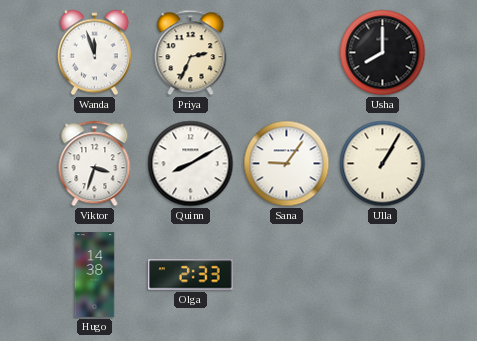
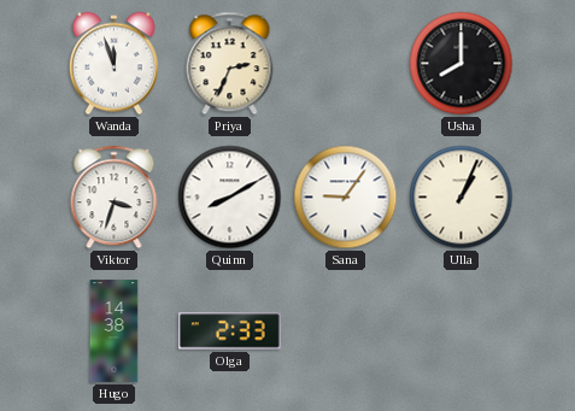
Ulla: 1:05 -> 1:04 (462, 198)
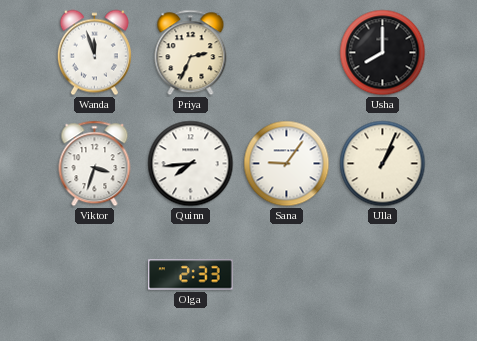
Quinn: 8:10 -> 7:44 (191, 164)
Hugo: 14:38 -> none (115, 331)
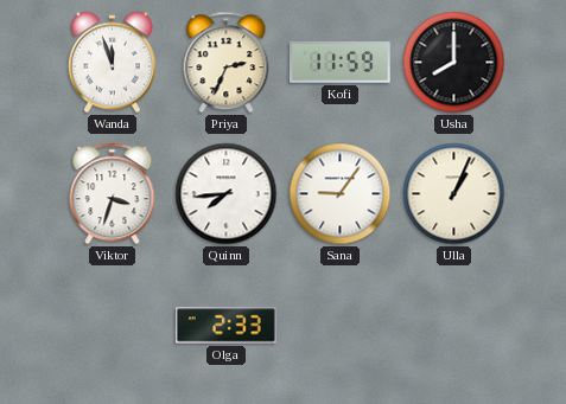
Kofi: none -> 11:59 (341, 63)
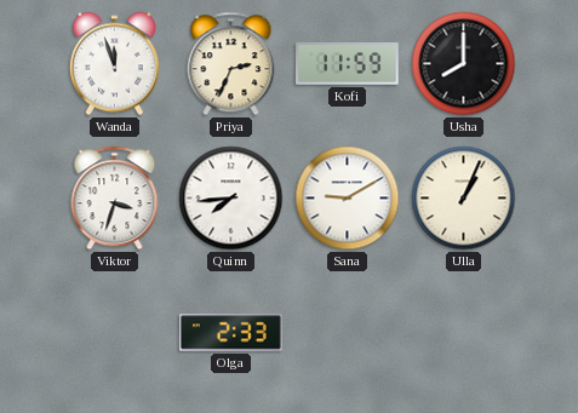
Sana: 9:06 -> 9:10 (348, 199)
